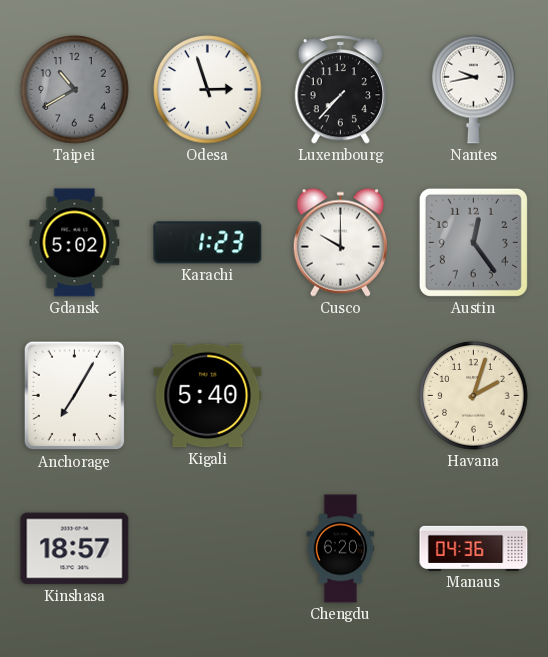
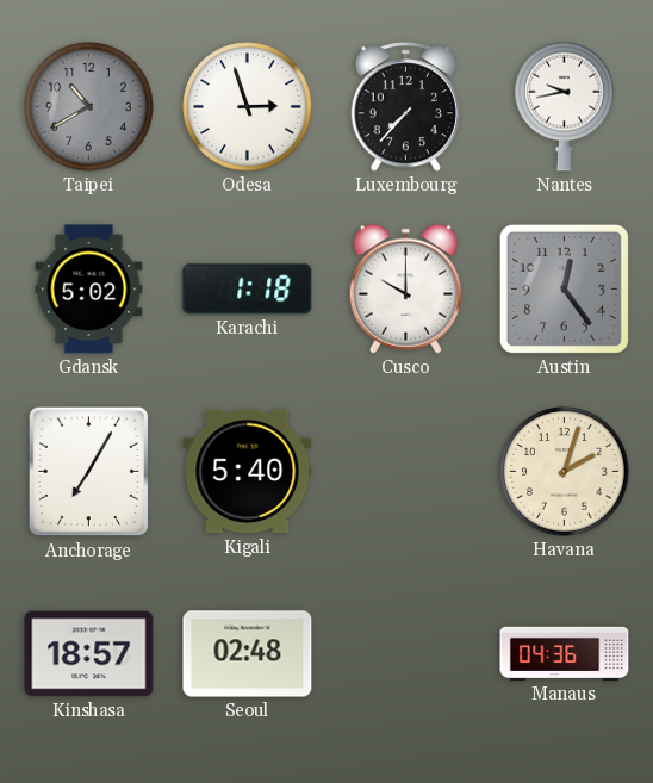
Karachi: 1:23 -> 1:18 (248, 290)
Seoul: none -> 02:48 (248, 654)
Chengdu: 6:20 -> none (341, 549)
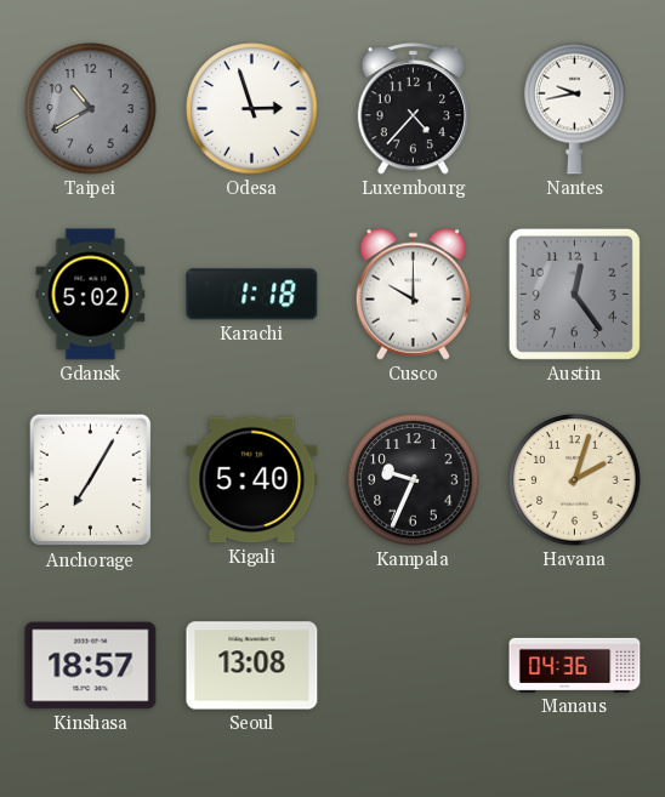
Luxembourg: 7:37 -> 4:37 (413, 109)
Kampala: none -> 9:34 (414, 480)
Seoul: 02:48 -> 13:08 (252, 666)
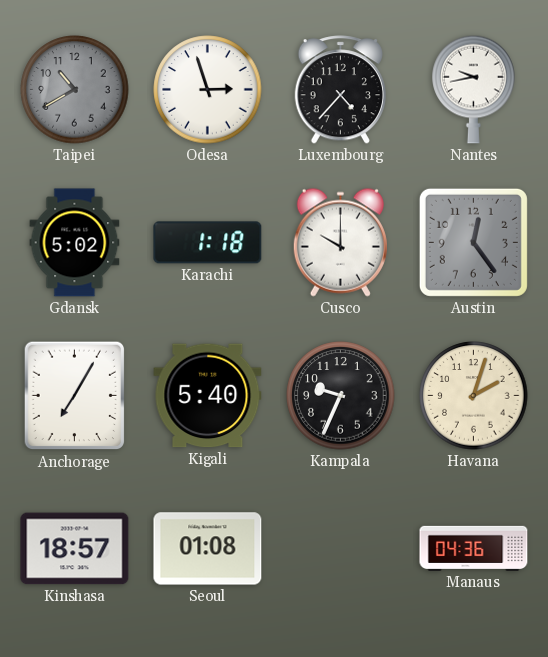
Seoul: 13:08 -> 01:08 (208, 549)
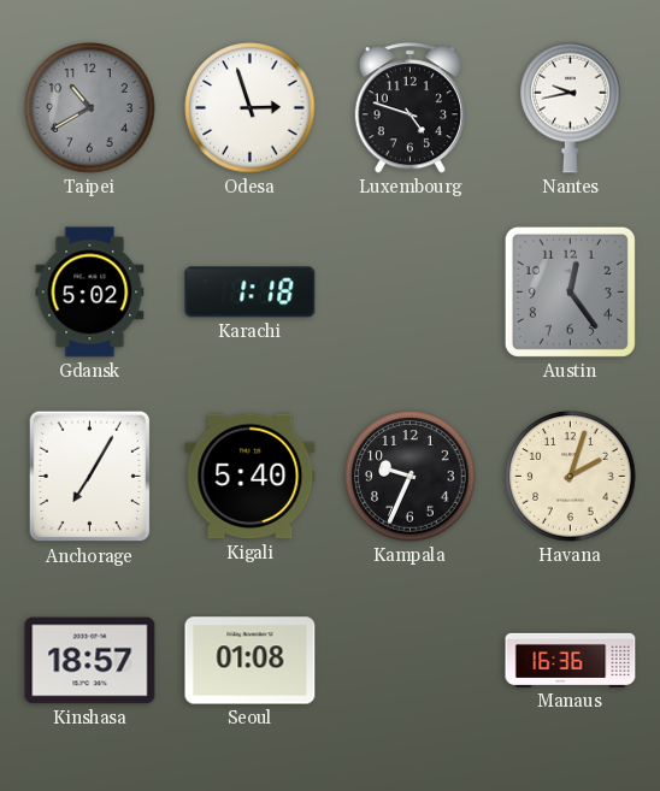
Luxembourg: 4:37 -> 4:48 (409, 108)
Cusco: 10:00 -> none (340, 242)
Manaus: 04:36 -> 16:36 (571, 660)
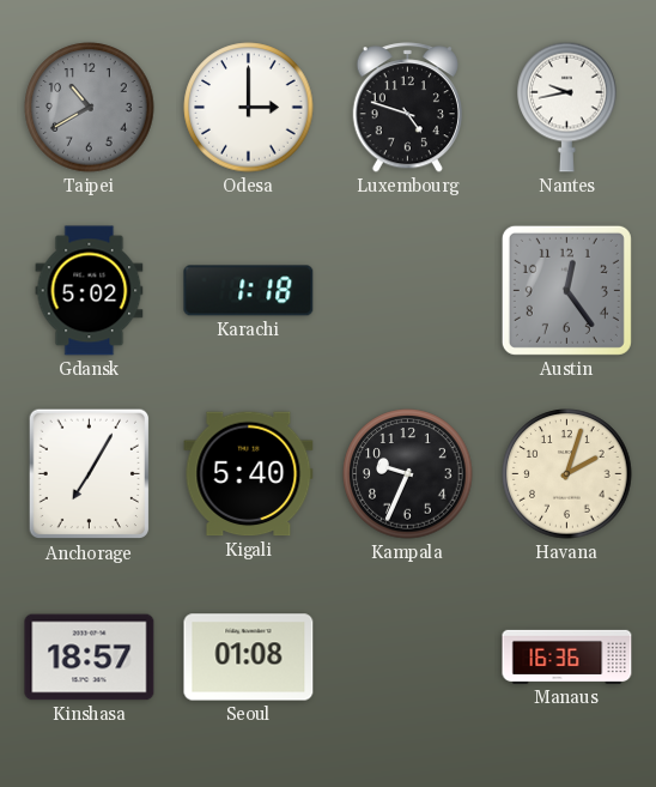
Odesa: 2:57 -> 3:00 (249, 108)
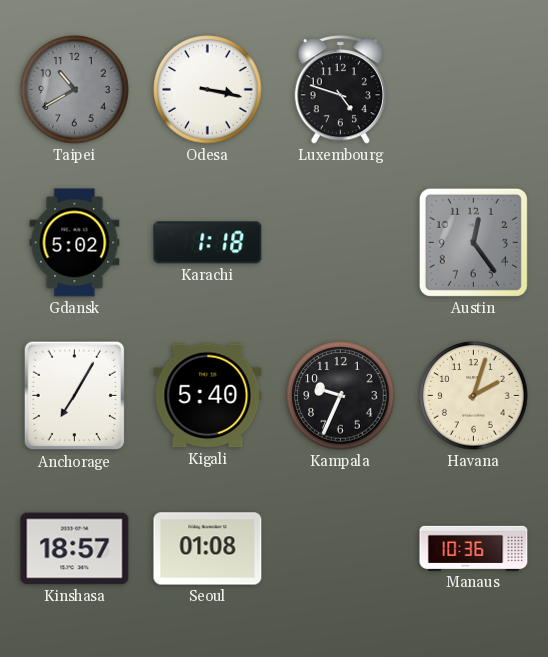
Odesa: 3:00 -> 3:17 (208, 90)
Nantes: 9:43 -> none (567, 107)
Manaus: 16:36 -> 10:36 (474, 548)
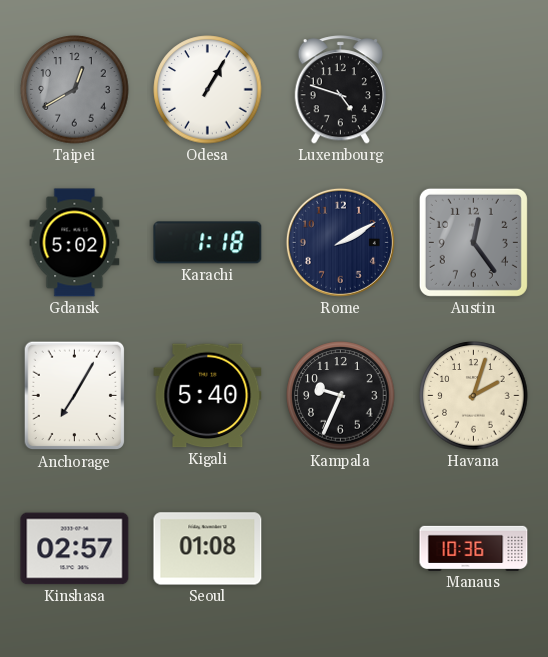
Taipei: 10:40 -> 12:40 (75, 90)
Odesa: 3:17 -> 1:05 (208, 90)
Rome: none -> 2:10 (340, 242)
Kinshasa: 18:57 -> 02:57 (75, 549)
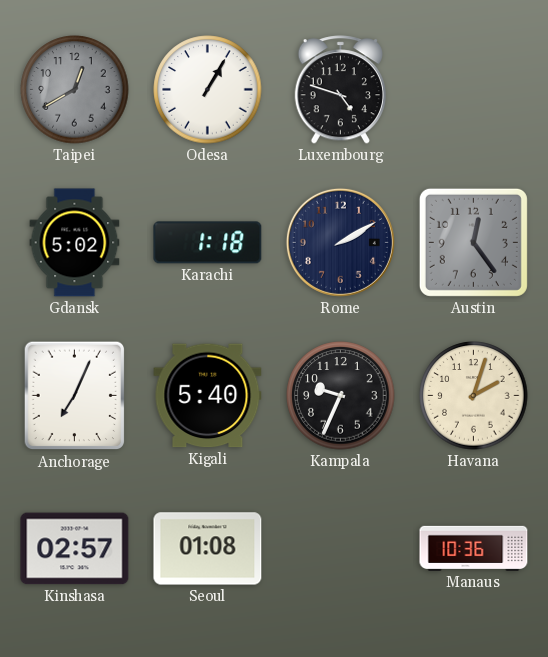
Anchorage: 7:05 -> 7:04 (75, 396)
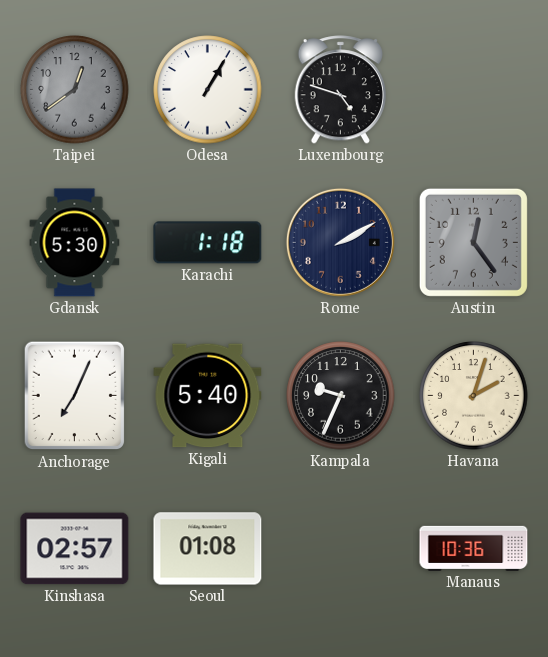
Taipei: 12:40 -> 12:39 (75, 90)
Gdansk: 5:02 -> 5:30 (75, 243)
